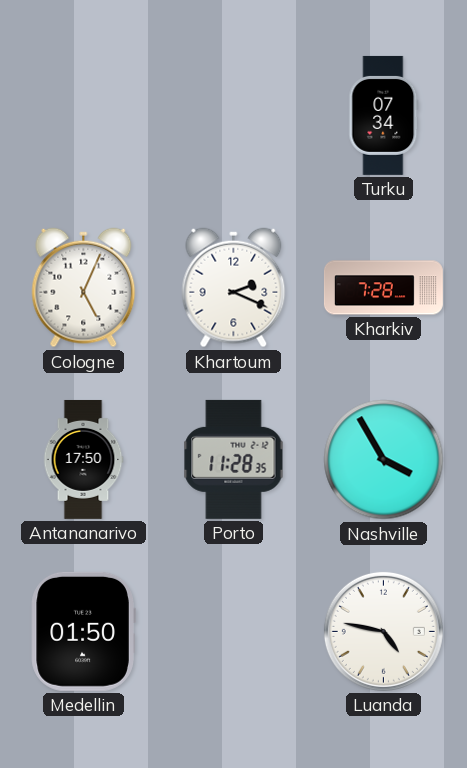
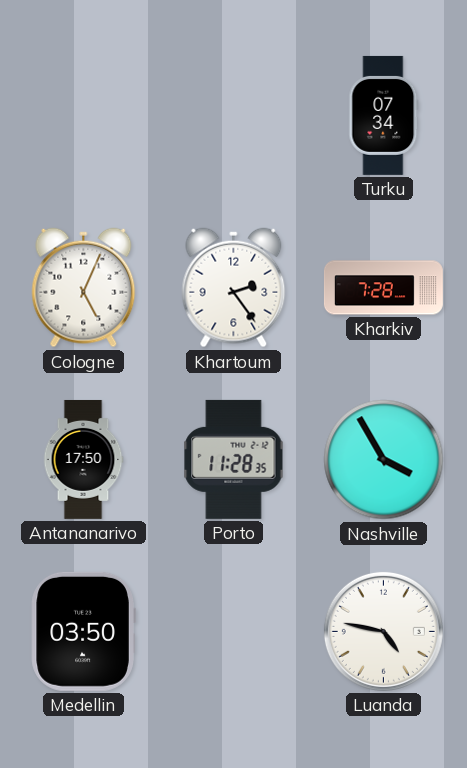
Khartoum: 2:19 -> 2:24 (234, 288)
Medellin: 01:50 -> 03:50 (83, 631)
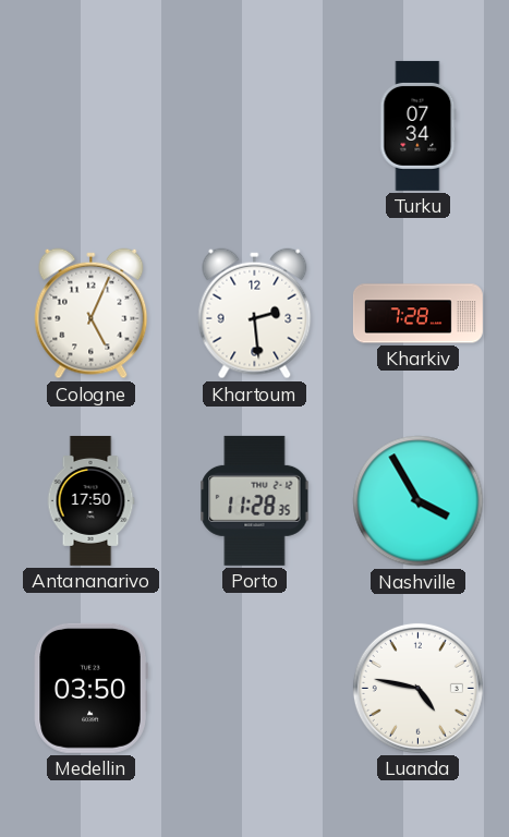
Khartoum: 2:24 -> 2:29 (255, 314)
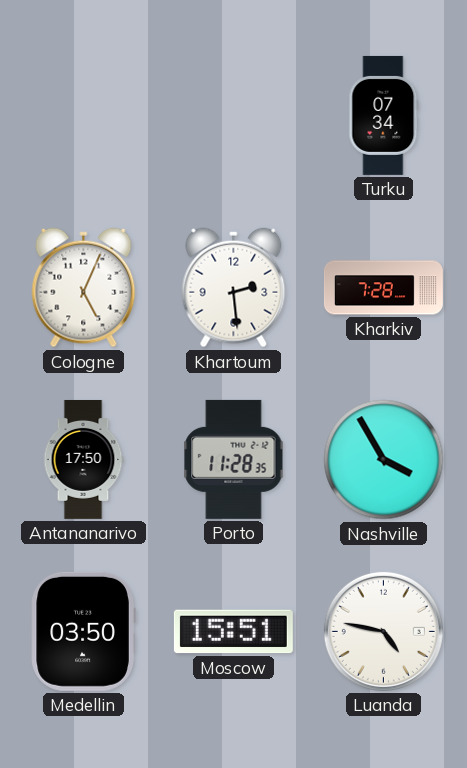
Moscow: none -> 15:51 (233, 632)
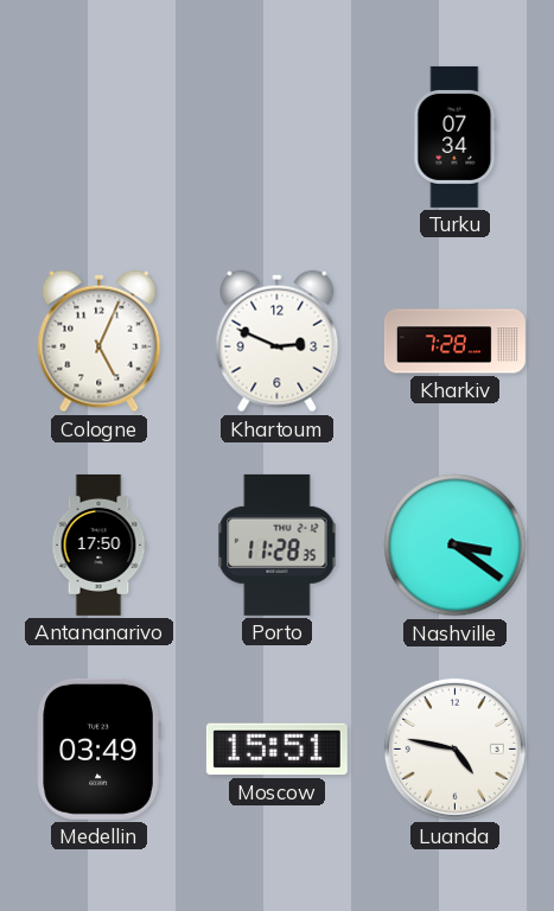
Khartoum: 2:29 -> 2:49 (278, 342)
Nashville: 3:55 -> 3:21 (456, 546)
Medellin: 03:50 -> 03:49 (98, 748)
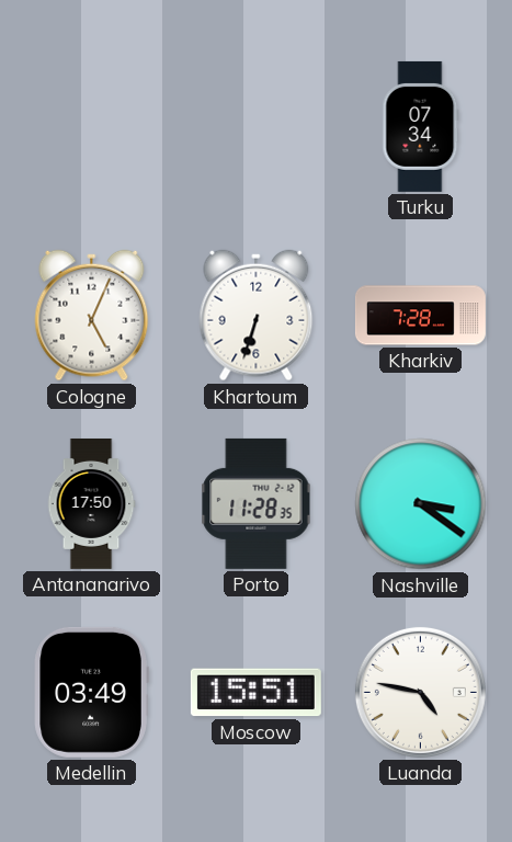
Khartoum: 2:49 -> 6:33 (257, 316)
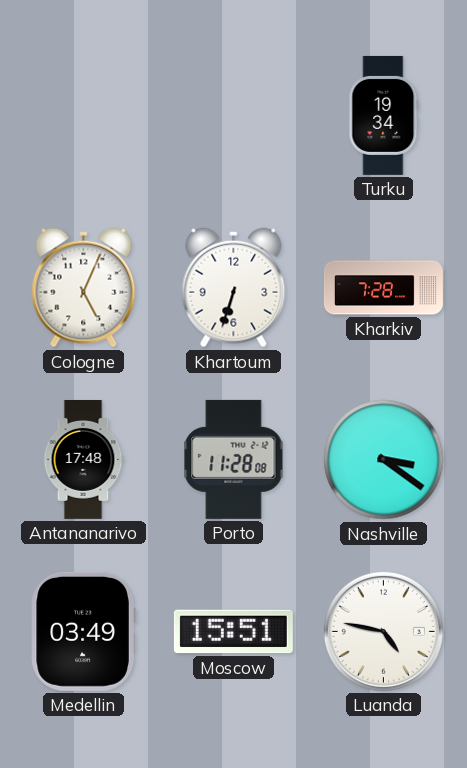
Turku: 07:34 -> 19:34 (384, 115)
Antananarivo: 17:50 -> 17:48 (83, 459)
Porto: 11:28:35 -> 11:28:08 (234, 459)
